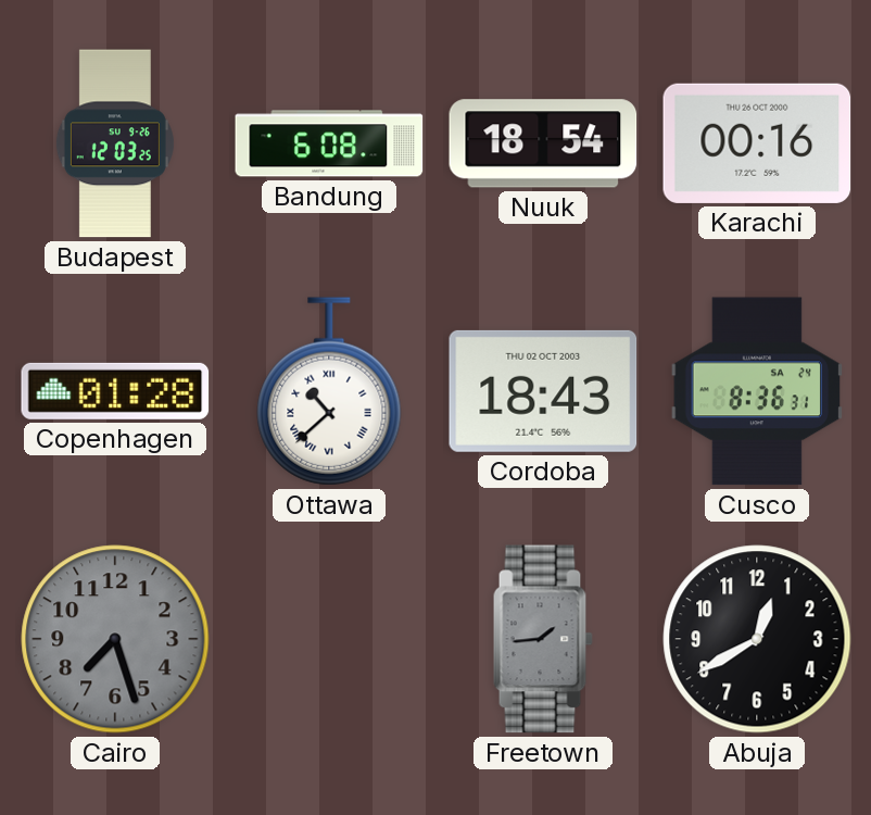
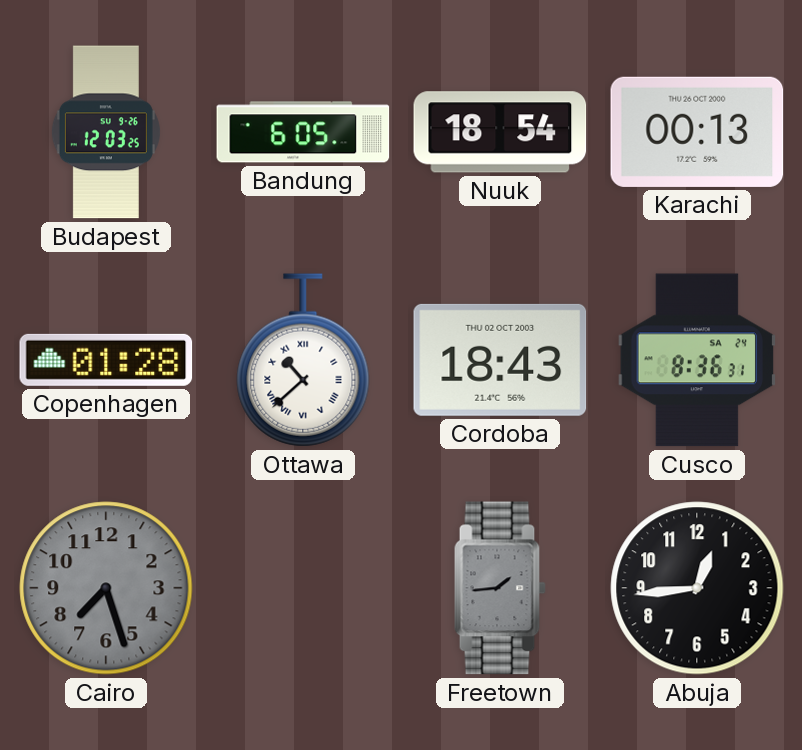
Bandung: 6:08 -> 6:05 (303, 132)
Karachi: 00:16 -> 00:13 (697, 132)
Abuja: 12:40 -> 12:44 (697, 588)
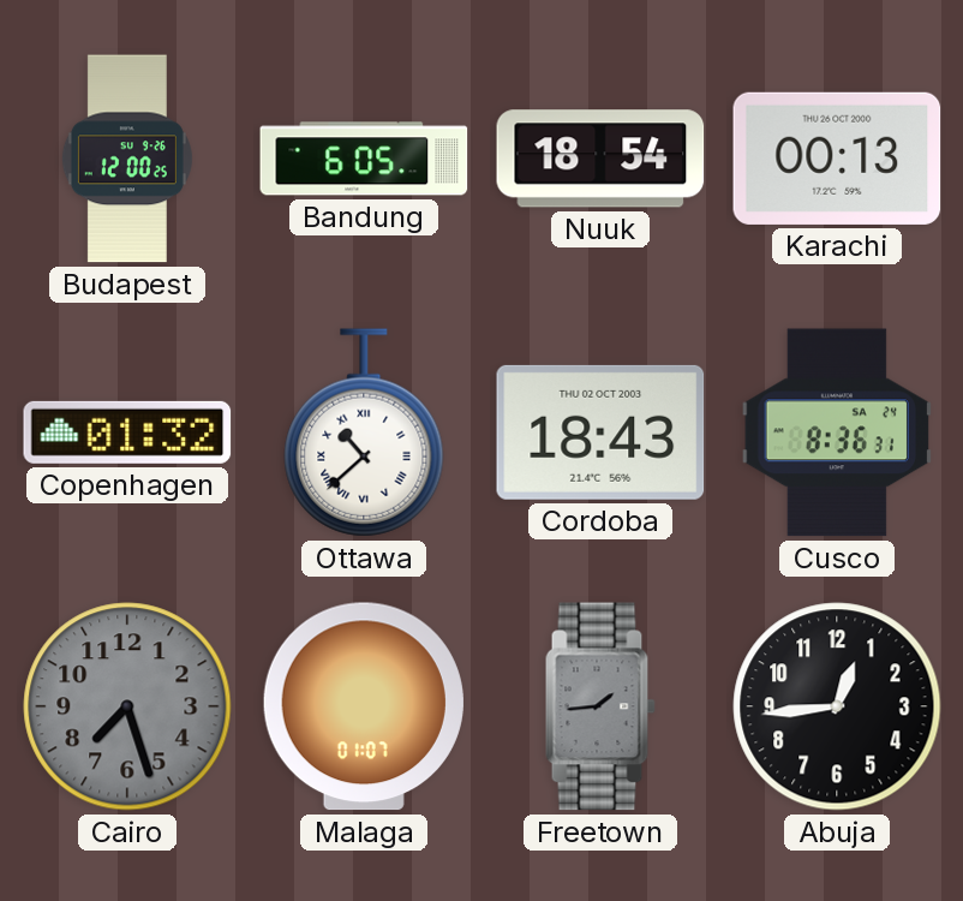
Budapest: 12:03 -> 12:00 (127, 159)
Copenhagen: 01:28 -> 01:32 (127, 432)
Malaga: none -> 01:07 (364, 706)
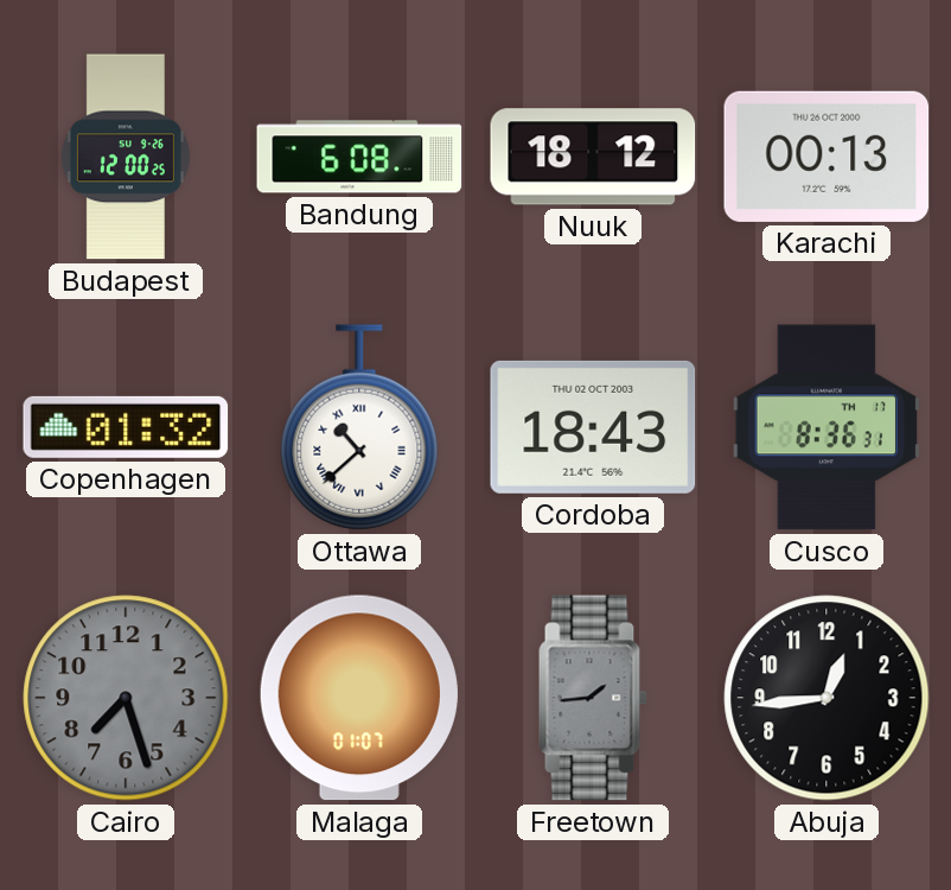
Bandung: 6:05 -> 6:08 (359, 157)
Nuuk: 18:54 -> 18:12 (593, 157)
Cusco date: SA 24 -> TH 17 (825, 427)
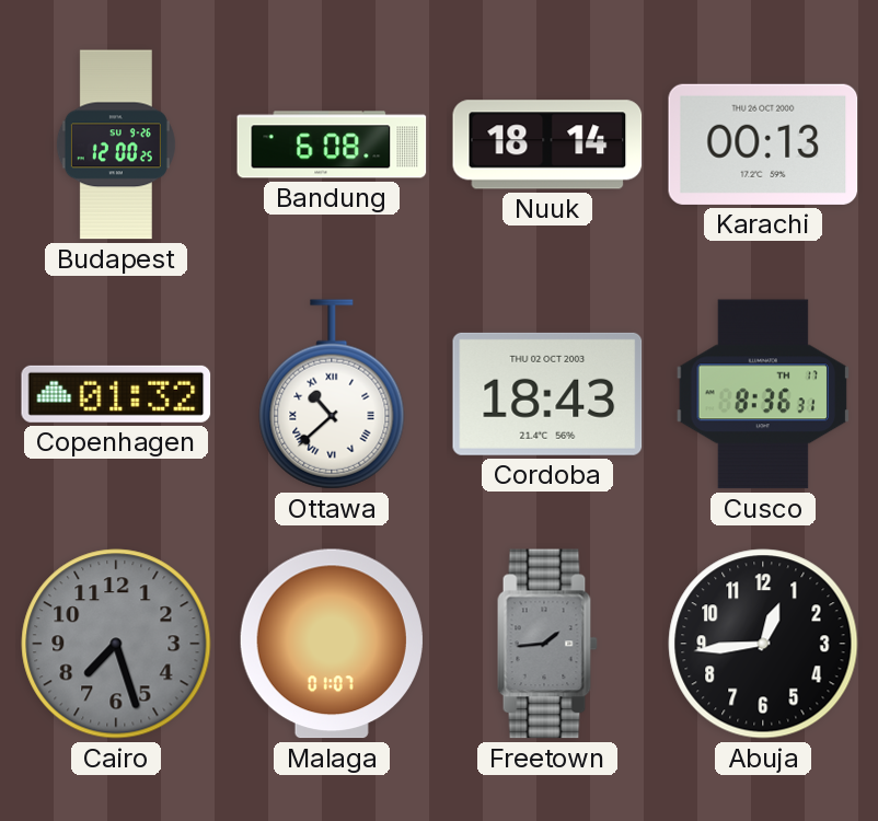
Nuuk: 18:12 -> 18:14 (547, 144)
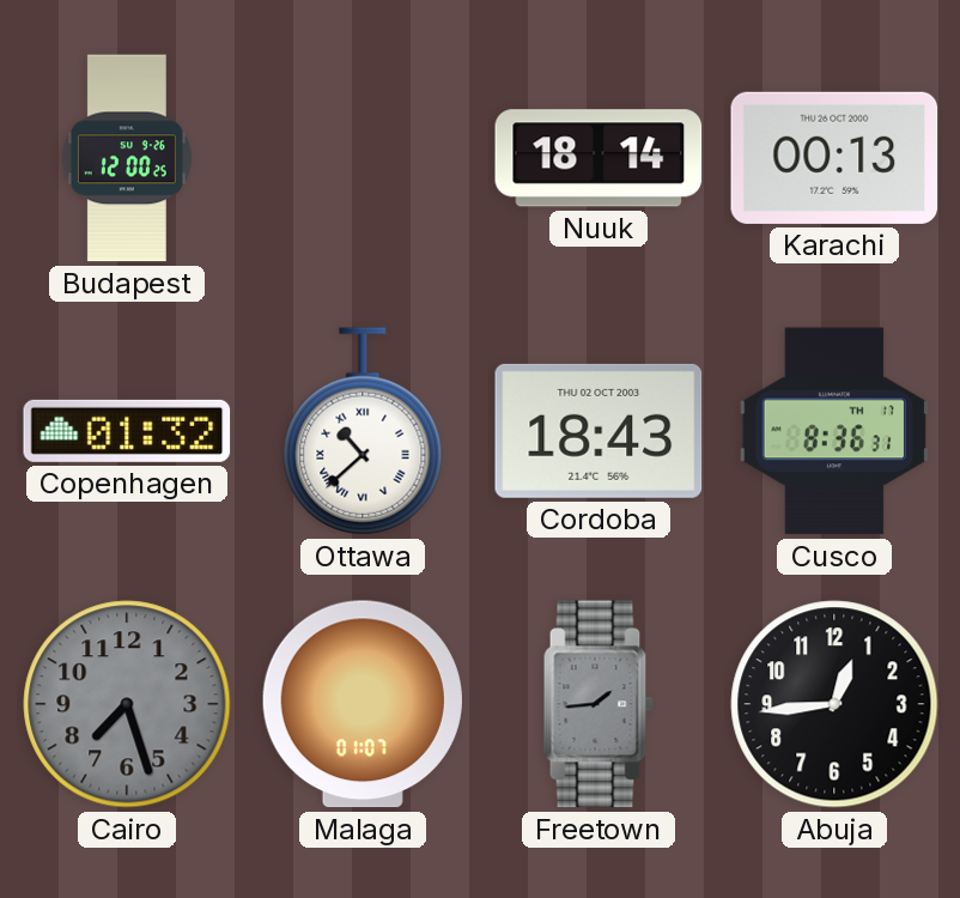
Bandung: 6:08 -> none (332, 144)
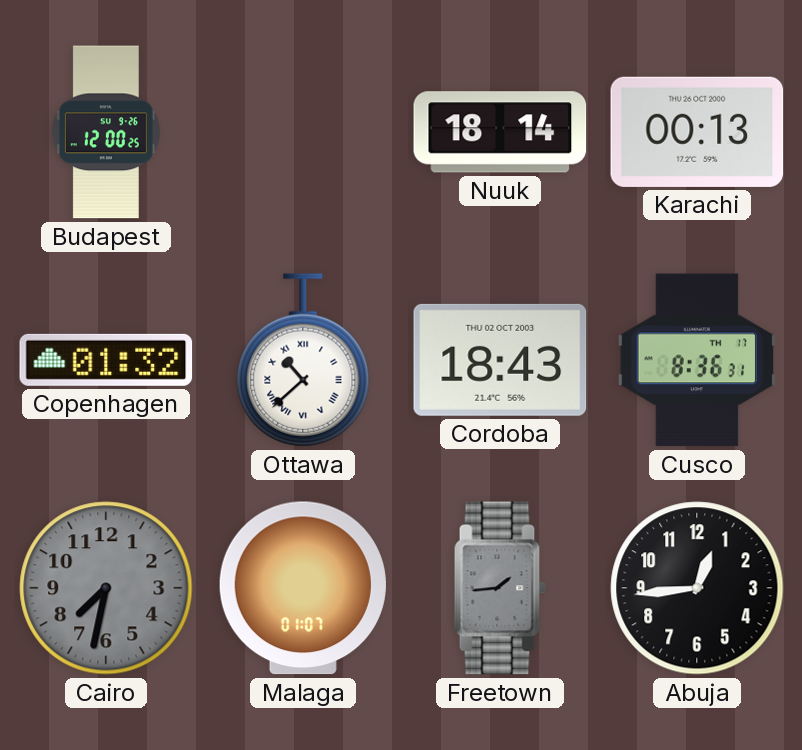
Cairo: 7:27 -> 7:32 (106, 588)
